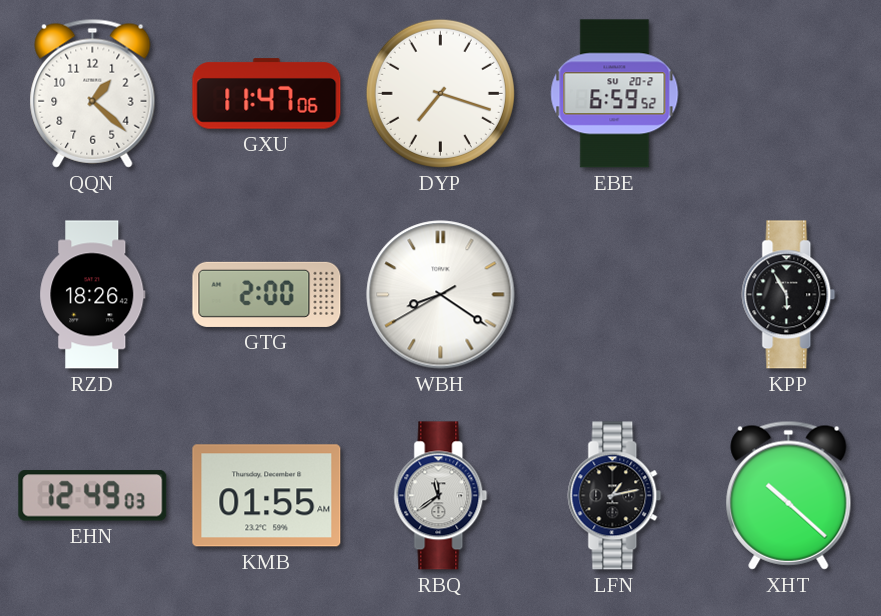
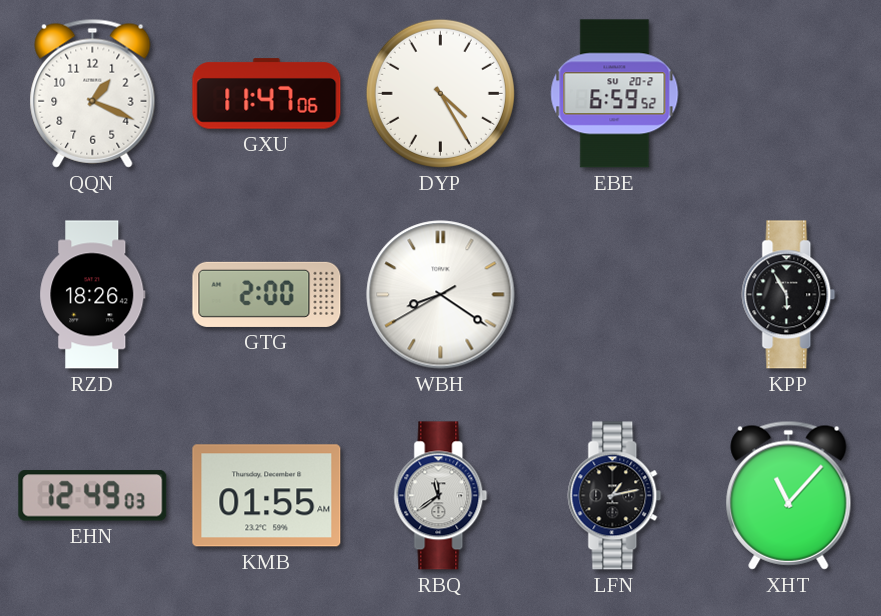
QQN: 1:22 -> 1:19 (93, 93)
DYP: 7:18 -> 4:25 (440, 93)
XHT: 10:22 -> 11:07 (789, 495)
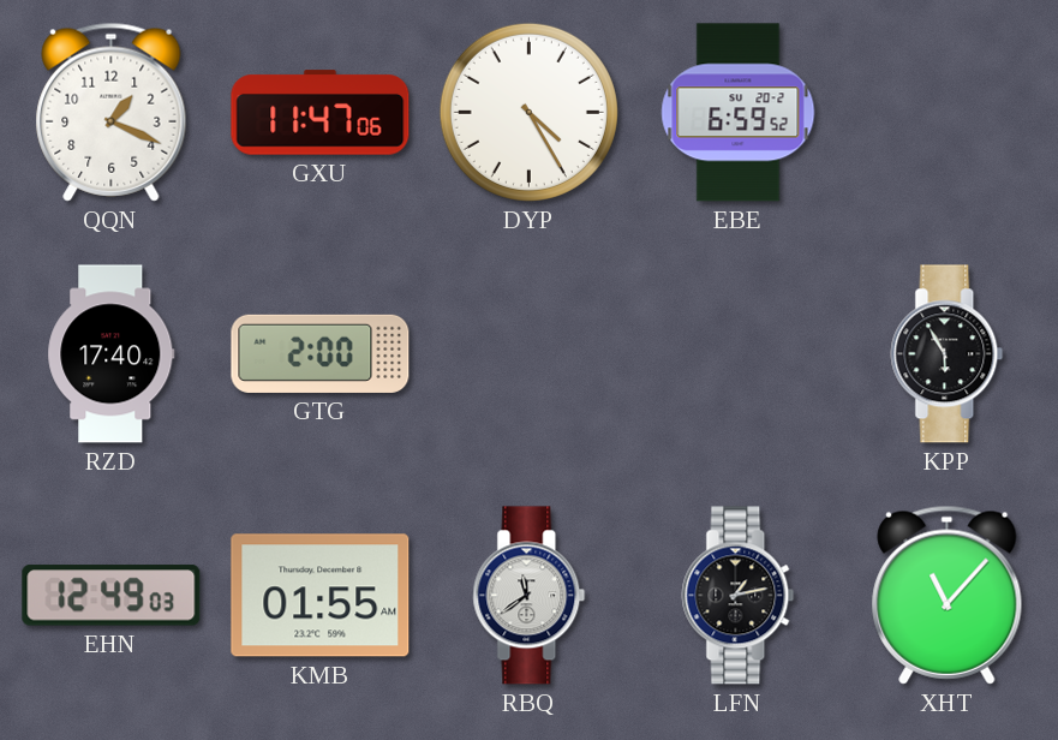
RZD: 18:26 -> 17:40 (112, 354)
WBH: 8:20 -> none (441, 295)
